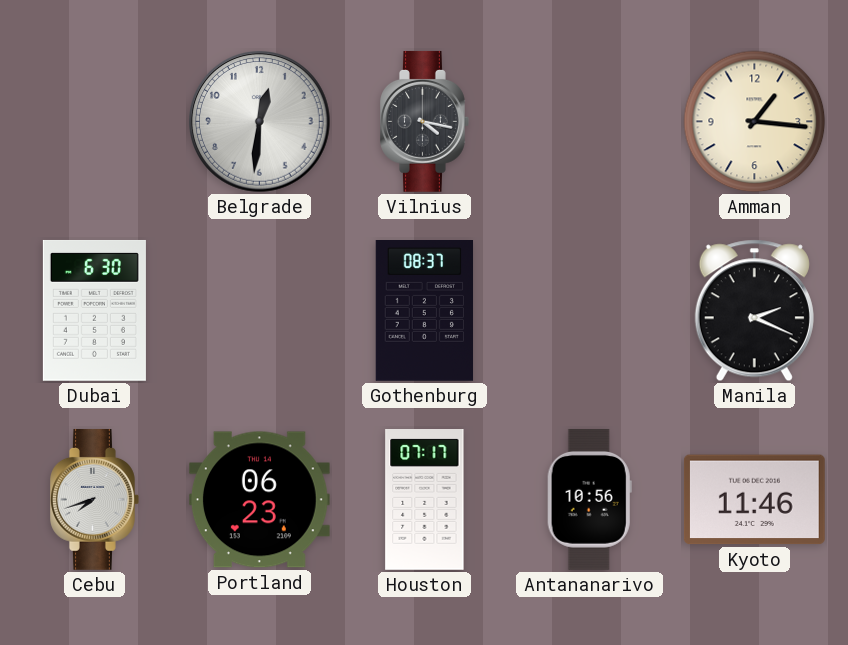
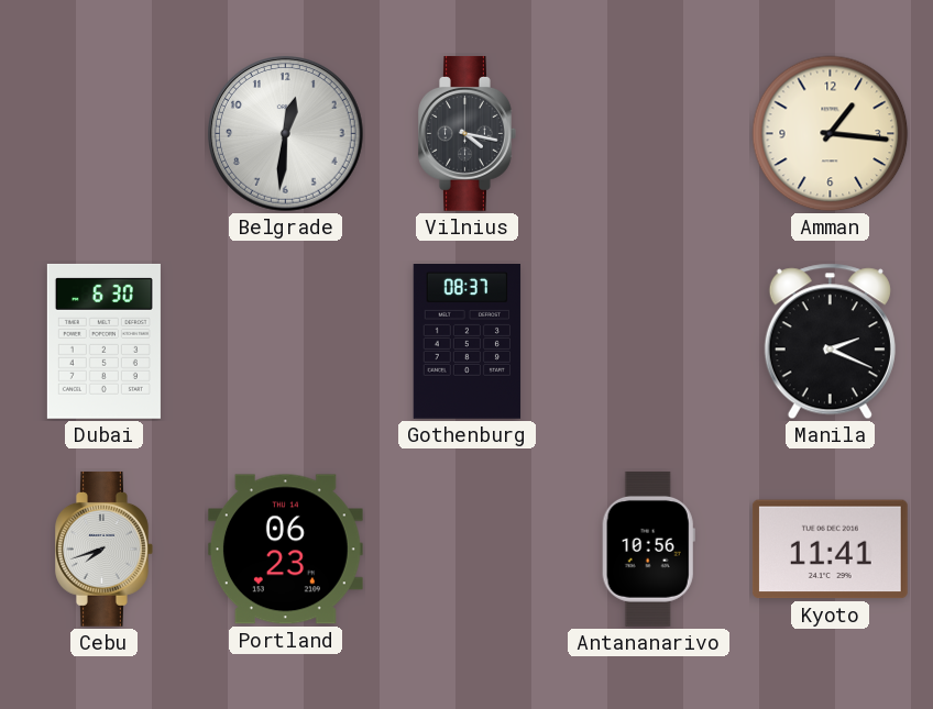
Houston: 07:17 -> none (425, 500)
Kyoto: 11:46 -> 11:41 (830, 550)
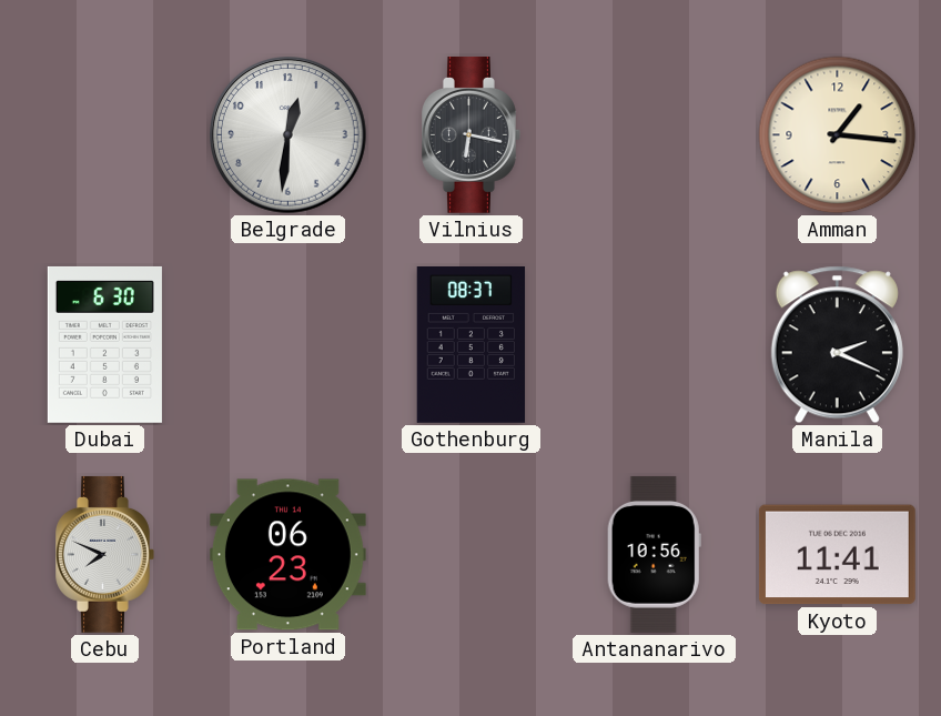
Vilnius: 4:17 -> 6:17 (472, 134)
Cebu: 7:42 -> 7:49 (105, 554)
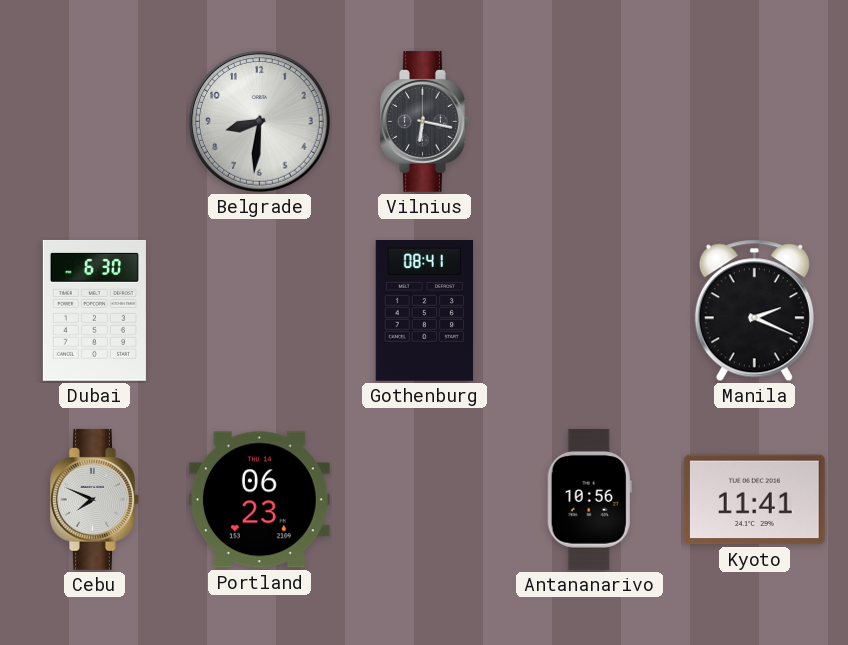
Belgrade: 12:31 -> 8:31 (260, 122)
Amman: 1:16 -> none (838, 135)
Gothenburg: 08:37 -> 08:41 (425, 311)
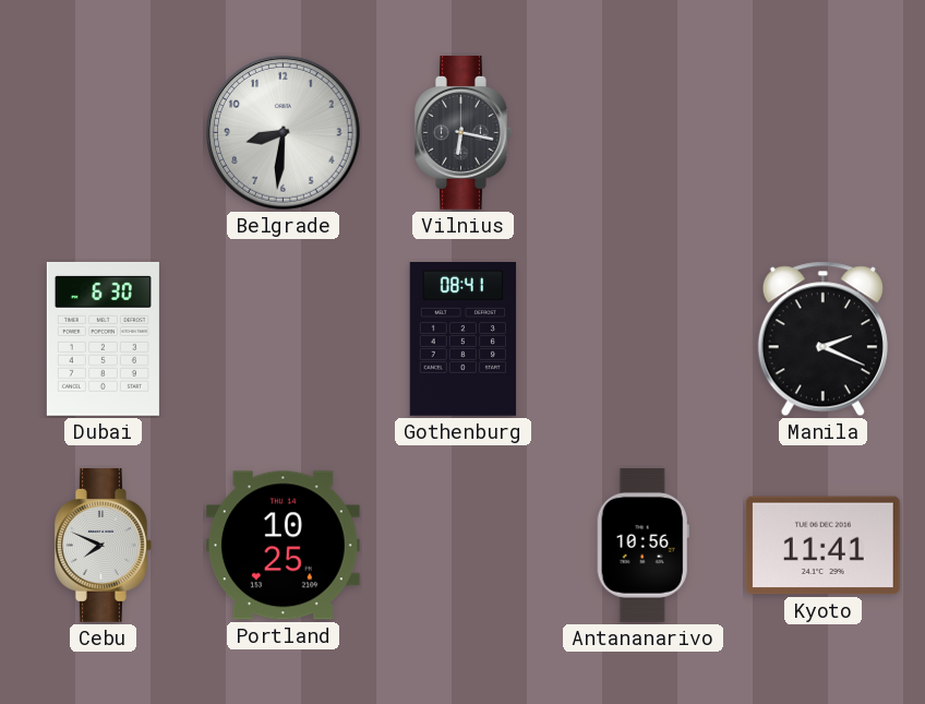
Portland: 06:23 -> 10:25 (283, 546)
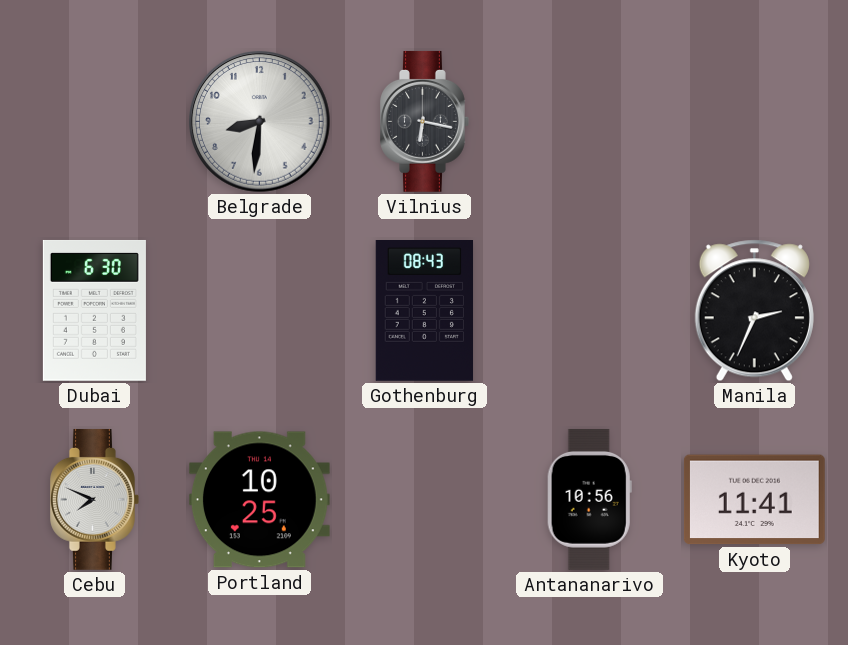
Gothenburg: 08:41 -> 08:43 (425, 311)
Manila: 2:19 -> 2:34 (754, 311)
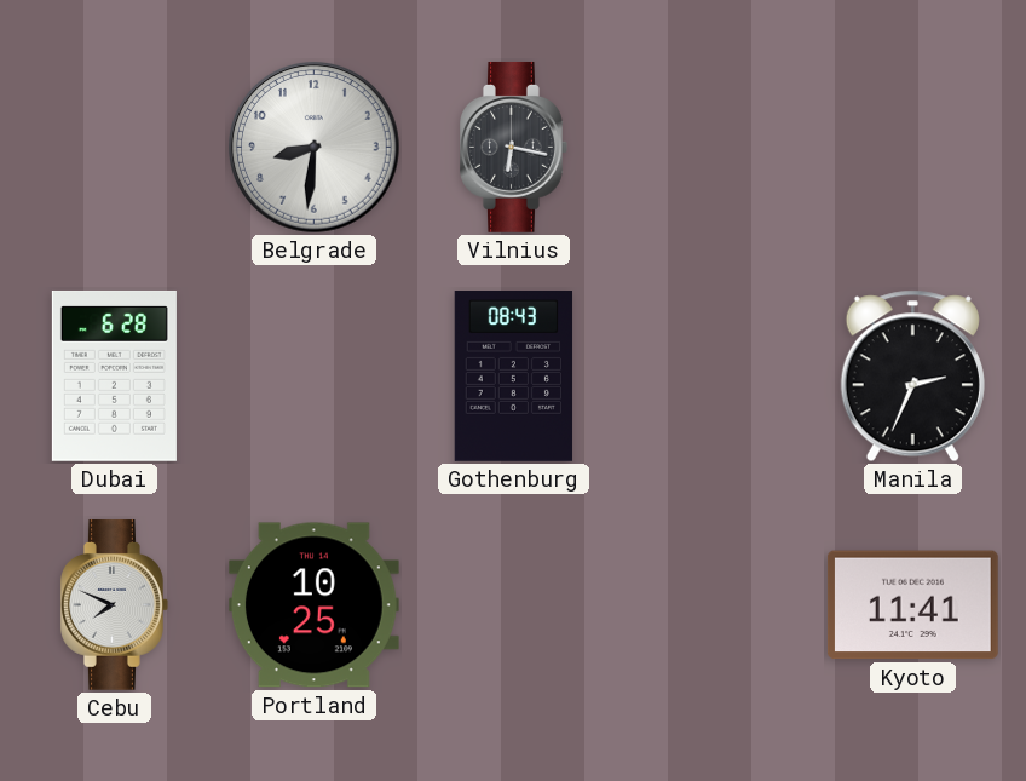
Dubai: 6:30 -> 6:28 (114, 375)
Antananarivo: 10:56 -> none (589, 499)
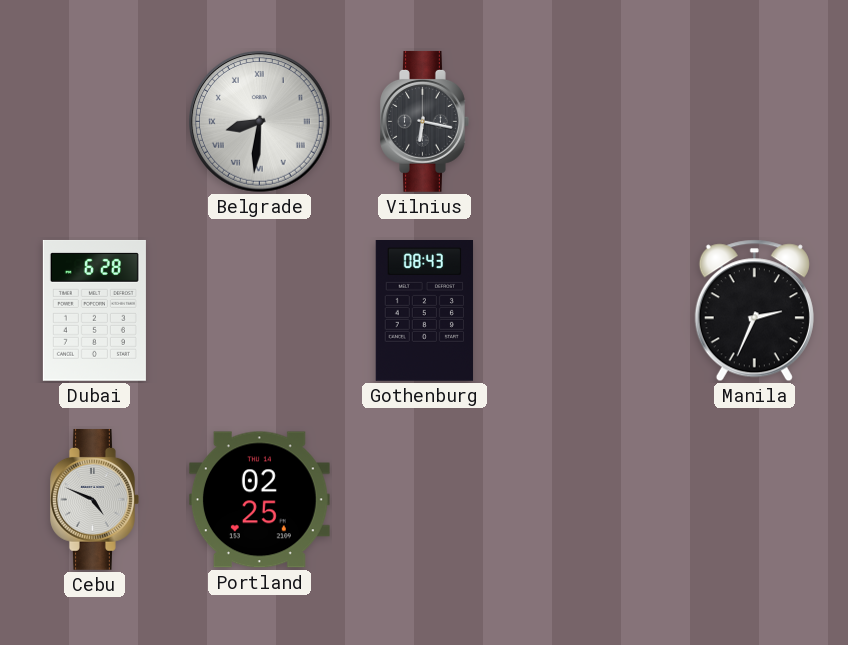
Belgrade numerals: Arabic -> Roman (260, 122)
Cebu: 7:49 -> 4:49 (95, 499)
Portland: 10:25 -> 02:25 (259, 500)
Kyoto: 11:41 -> none (912, 605)
